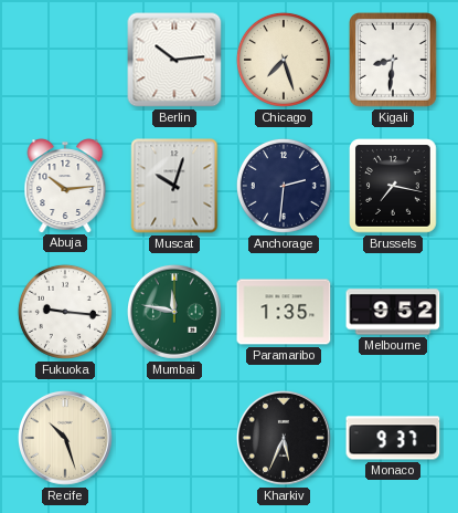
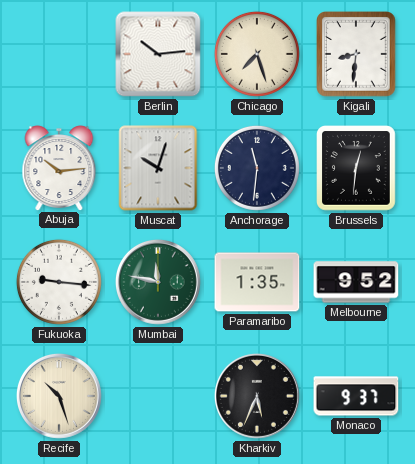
Anchorage: 2:31 -> 11:31 (257, 168)
Brussels: 7:17 -> 12:31 (357, 169)
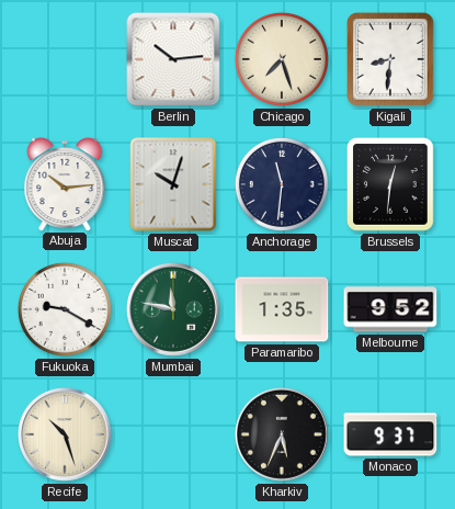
Fukuoka: 9:16 -> 9:20 (65, 309)
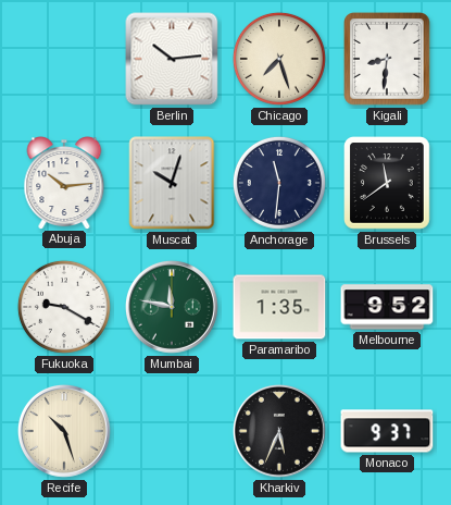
Brussels: 12:31 -> 11:39 (388, 184)
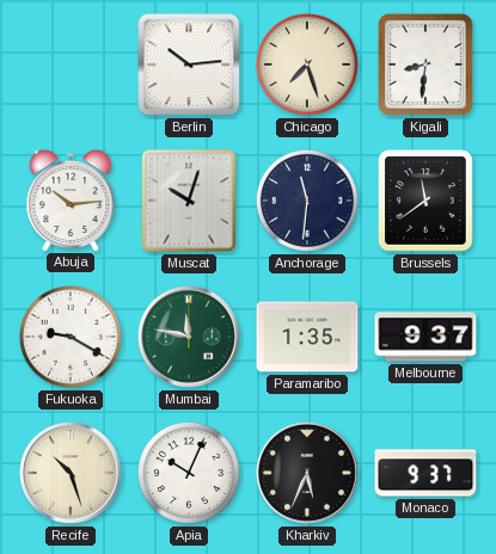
Melbourne: 9:52 -> 9:37 (425, 337)
Apia: none -> 10:04 (189, 473)
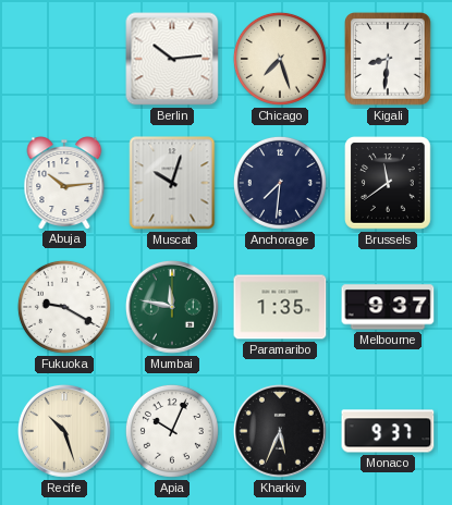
Anchorage: 11:31 -> 7:31 (280, 183)
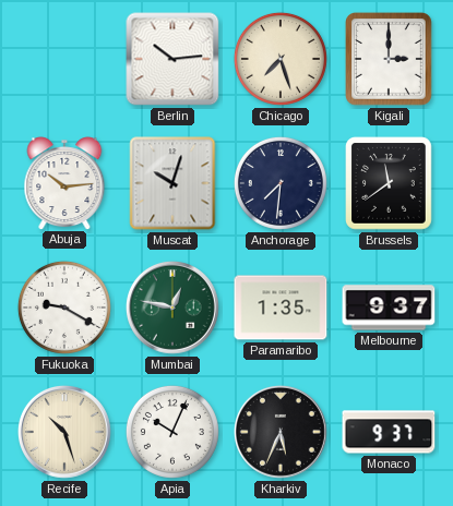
Kigali: 8:31 -> 3:00 (390, 60)
Mumbai: 11:47 -> 12:47 (172, 308)
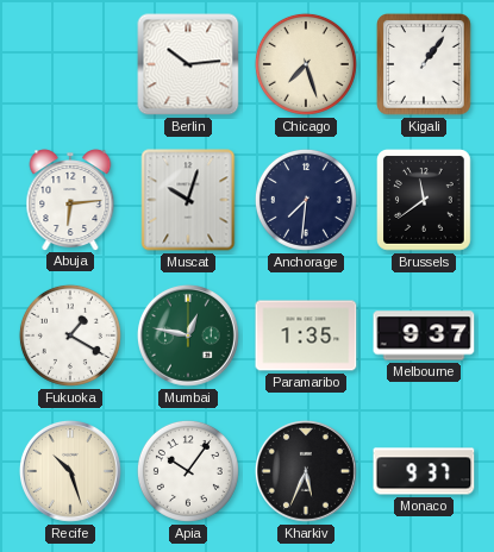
Kigali: 3:00 -> 1:06 (425, 65)
Abuja: 10:14 -> 6:14 (70, 200)
Fukuoka: 9:20 -> 1:20 (70, 335)
Apia: 10:04 -> 10:06 (188, 471)
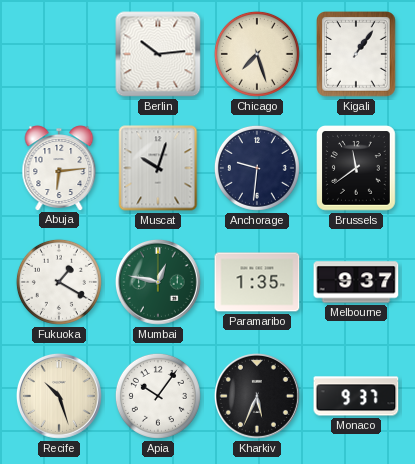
Anchorage: 7:31 -> 9:31 (257, 168)
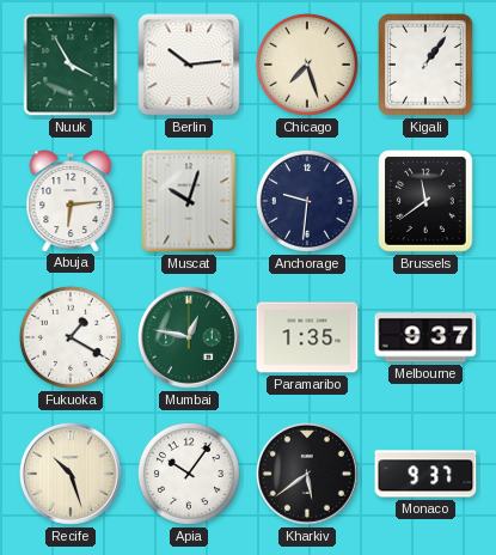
Nuuk: none -> 3:55 (71, 65)
Kharkiv: 5:34 -> 5:39 (307, 474)
